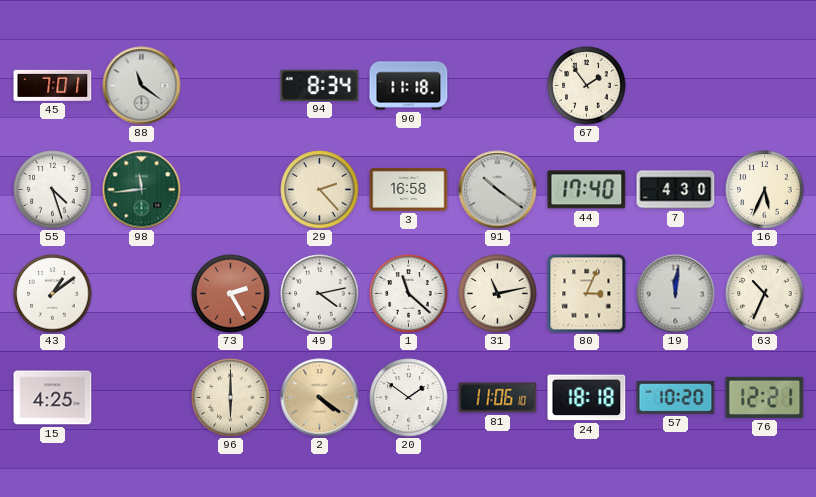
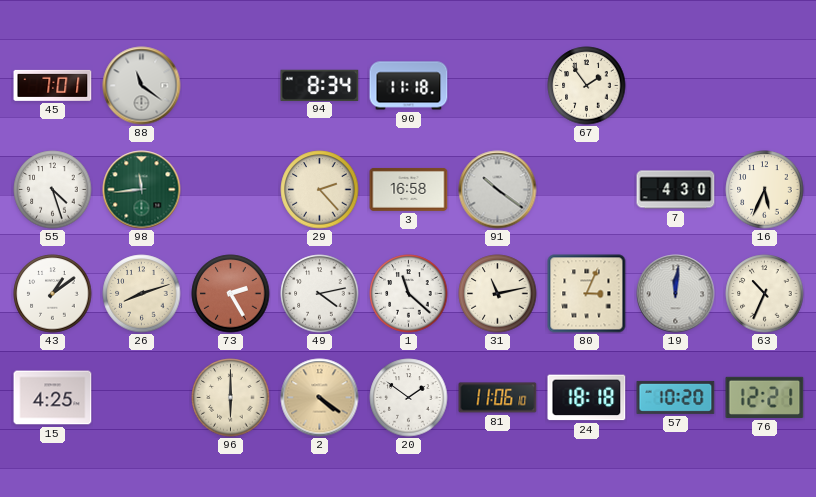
44: 17:40 -> none (587, 190)
26: none -> 8:12 (142, 294)
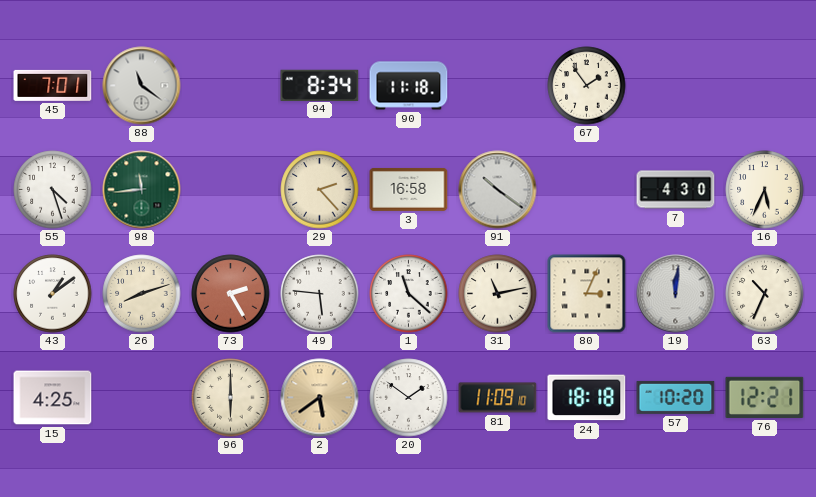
49: 4:13 -> 5:46 (320, 294)
2: 4:21 -> 5:39 (320, 398)
81: 11:06 -> 11:09 (498, 398)
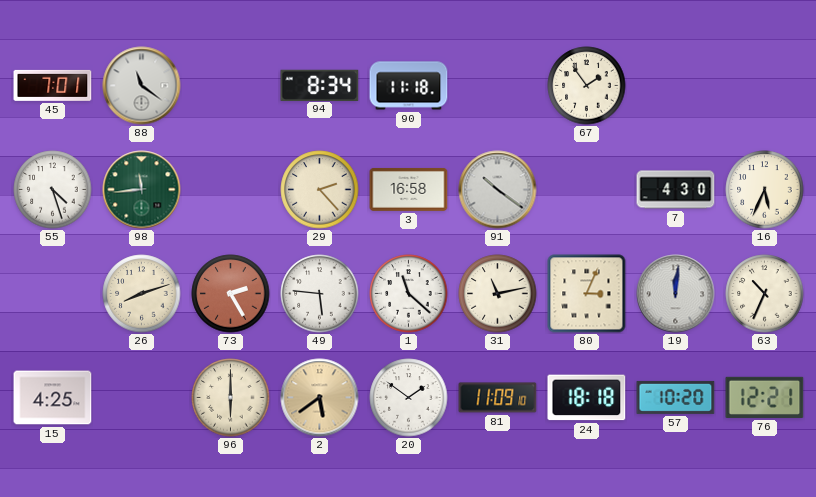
43: 1:09 -> none (53, 294)
